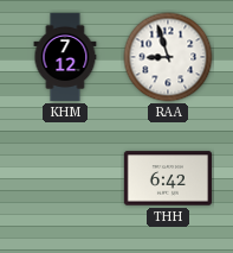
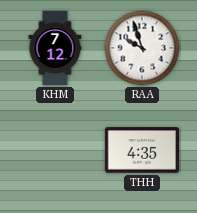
RAA: 8:57 -> 9:57 (142, 48)
THH: 6:42 -> 4:35 (141, 150)
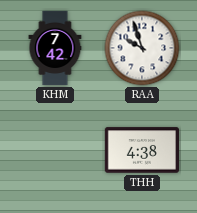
KHM: 7:12 -> 7:42 (55, 48)
THH: 4:35 -> 4:38 (141, 150)
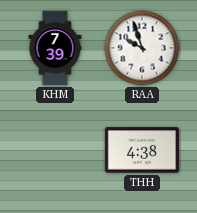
KHM: 7:42 -> 7:39 (55, 48)
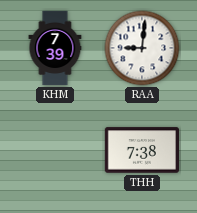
RAA: 9:57 -> 9:01 (142, 48)
THH: 4:38 -> 7:38 (141, 150)
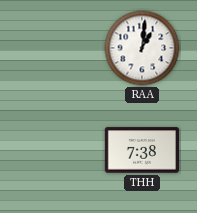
KHM: 7:39 -> none (55, 48)
RAA: 9:01 -> 1:01 (142, 48)
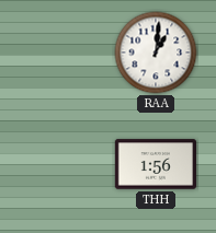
THH: 7:38 -> 1:56 (155, 164)
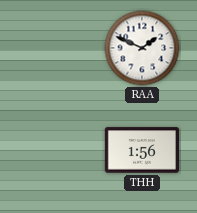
RAA: 1:01 -> 1:49 (142, 48)
